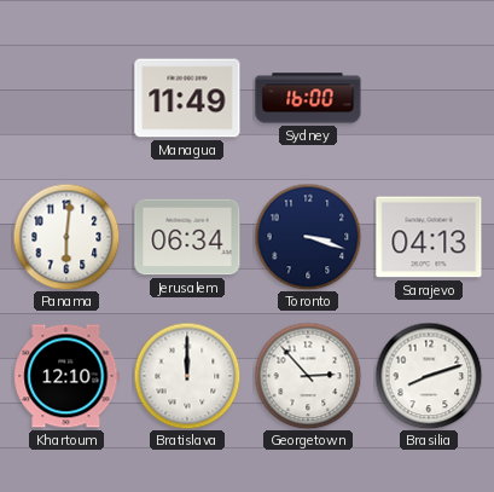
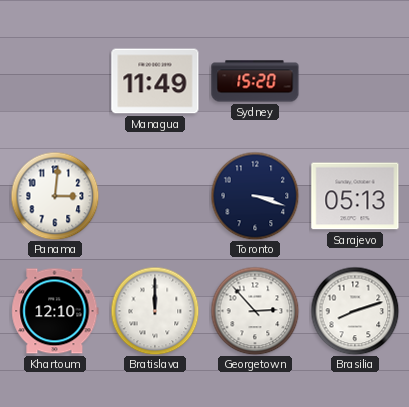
Sydney: 16:00 -> 15:20 (255, 81)
Panama: 6:01 -> 3:01 (55, 196)
Jerusalem: 06:34 -> none (187, 237)
Sarajevo: 04:13 -> 05:13 (355, 196)
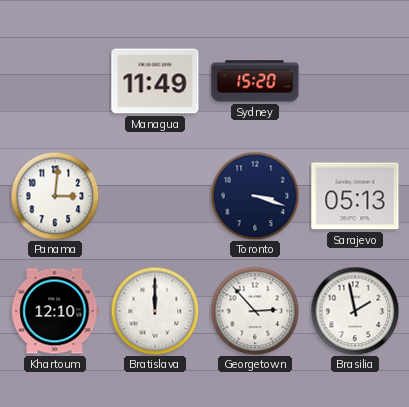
Brasilia: 8:12 -> 1:58 (355, 311)
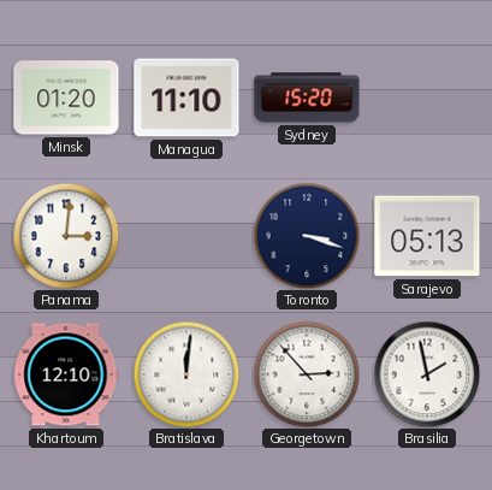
Minsk: none -> 01:20 (66, 98)
Managua: 11:49 -> 11:10 (186, 98)
Bratislava: 12:00 -> 12:01 (186, 374)
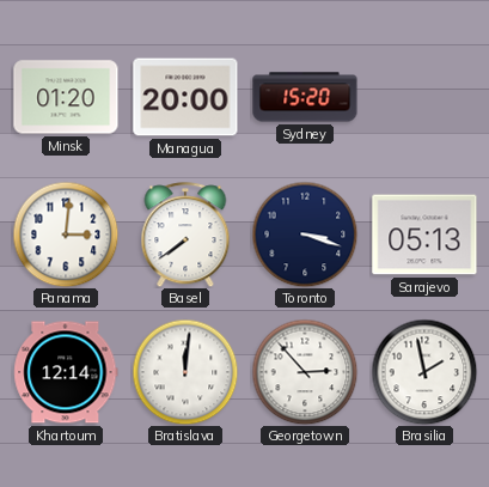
Managua: 11:10 -> 20:00 (185, 97)
Basel: none -> 7:39 (185, 235)
Khartoum: 12:10 -> 12:14 (66, 372)
